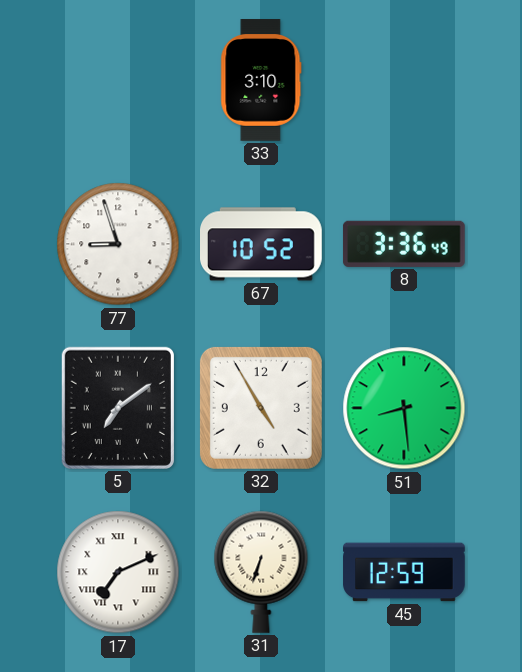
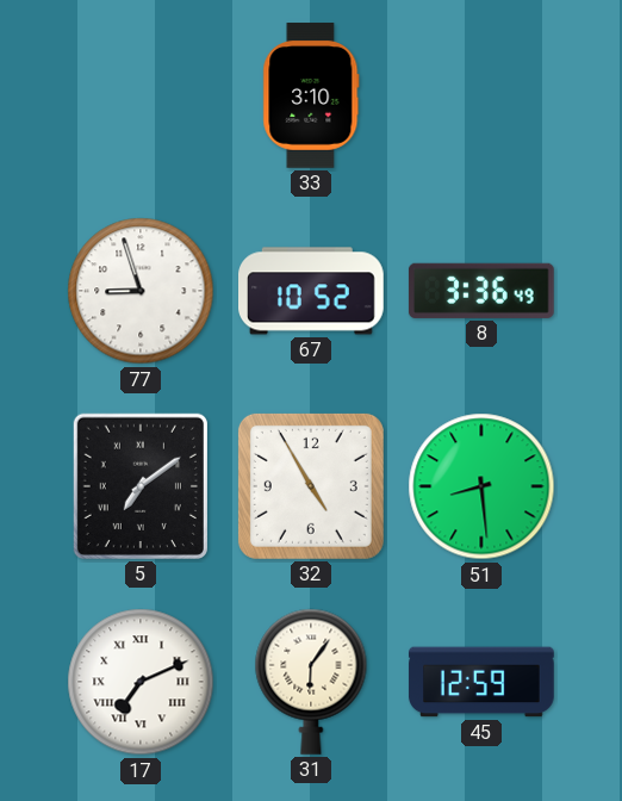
31: 6:33 -> 6:06 (311, 682)
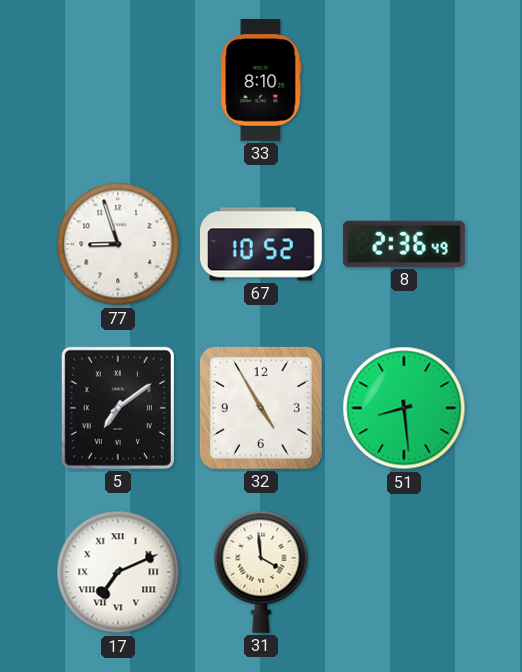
33: 3:10 -> 8:10 (261, 80)
8: 3:36 -> 2:36 (404, 244)
31: 6:06 -> 3:59 (261, 572)
45: 12:59 -> none (481, 682)
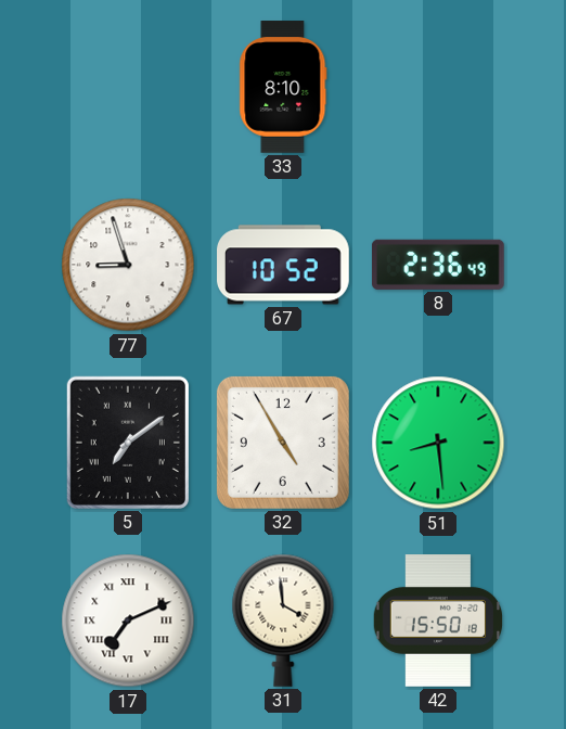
42: none -> 15:50 (437, 622)
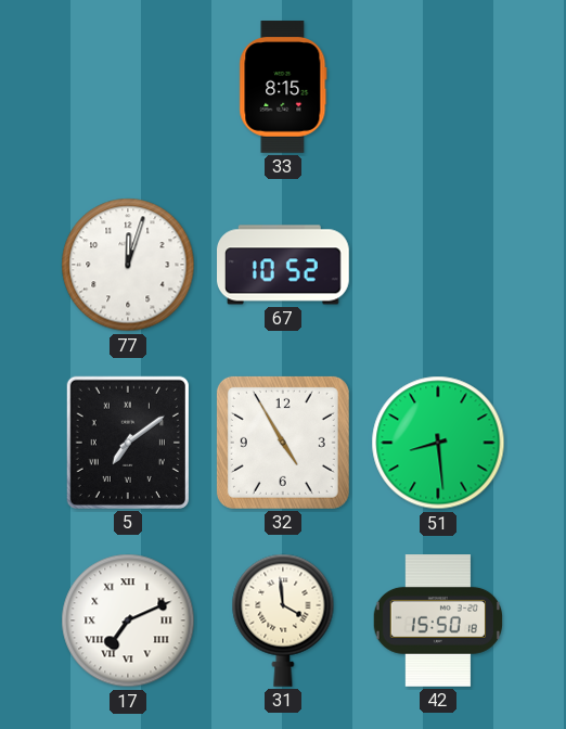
33: 8:10 -> 8:15 (283, 87)
77: 8:57 -> 12:03 (128, 265)
8: 2:36 -> none (438, 265)
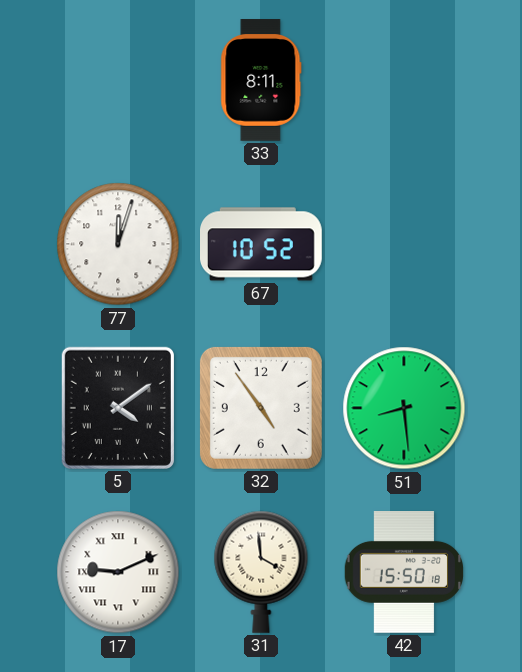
33: 8:15 -> 8:11 (261, 80)
5: 7:09 -> 4:09 (118, 408)
32: 4:55 -> 4:54 (261, 408)
17: 7:11 -> 9:11 (118, 572)
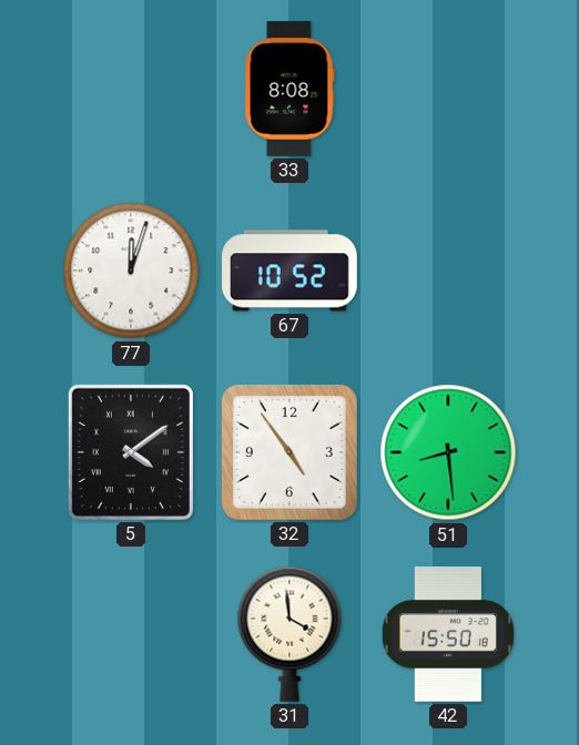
33: 8:11 -> 8:08 (289, 89)
17: 9:11 -> none (118, 572)
